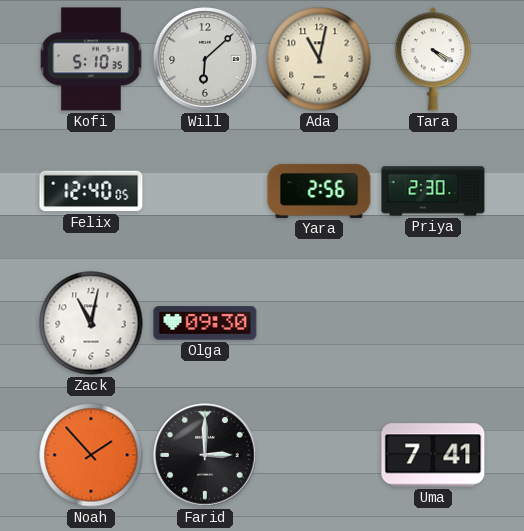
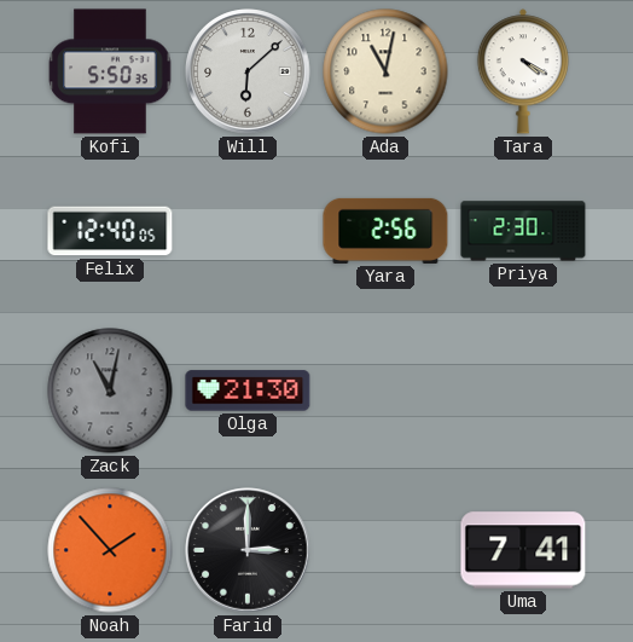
Kofi: 5:10 -> 5:50 (110, 71)
Zack dial: white -> grey (110, 391)
Olga: 09:30 -> 21:30 (248, 391)
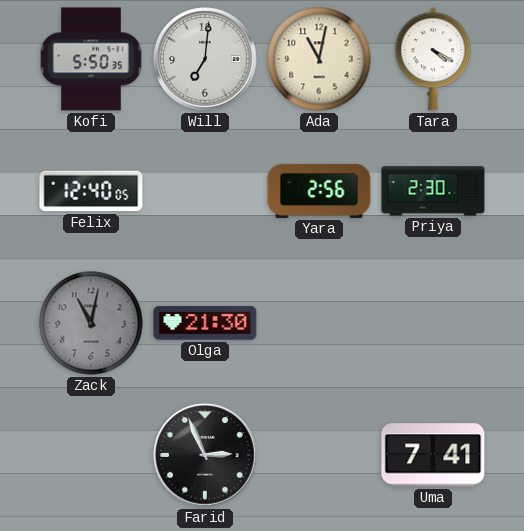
Will: 6:08 -> 7:01 (205, 59)
Noah: 1:53 -> none (110, 550)
Farid: 3:00 -> 2:56 (205, 455)
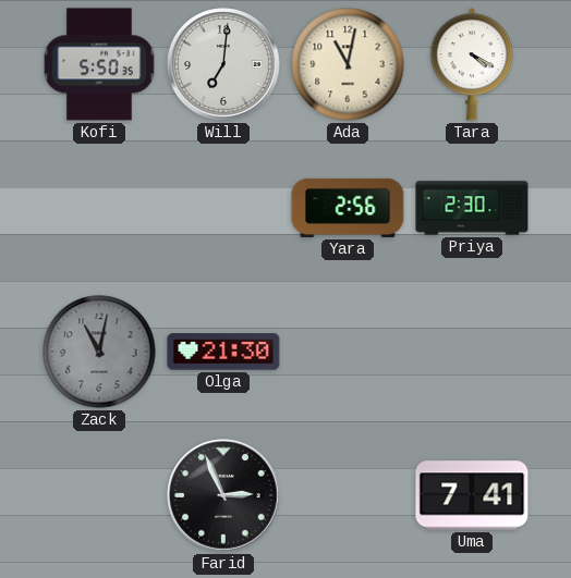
Felix: 12:40 -> none (91, 191)
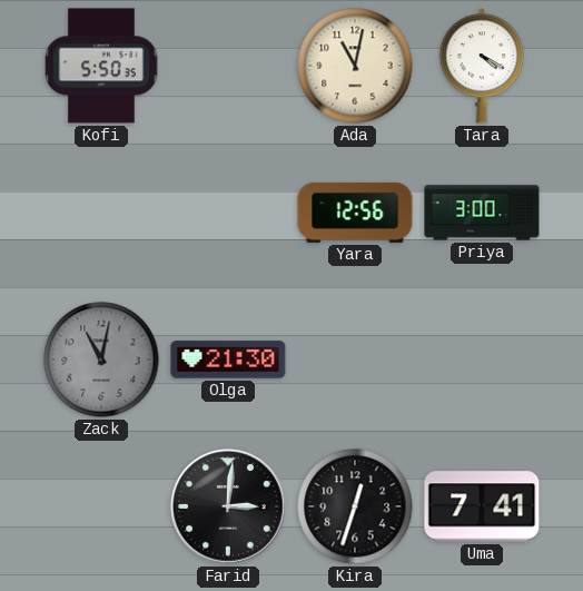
Will: 7:01 -> none (223, 64)
Yara: 2:56 -> 12:56 (355, 213)
Priya: 2:30 -> 3:00 (482, 213)
Farid: 2:56 -> 3:01 (228, 506)
Kira: none -> 12:33 (355, 506)
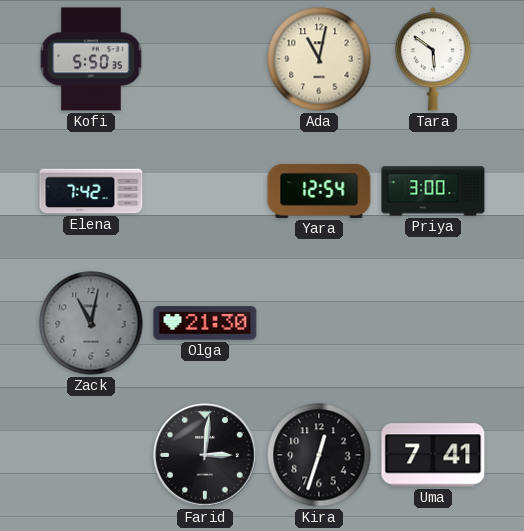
Tara: 4:20 -> 5:51 (433, 59)
Elena: none -> 7:42 (91, 191)
Yara: 12:56 -> 12:54 (319, 191)
